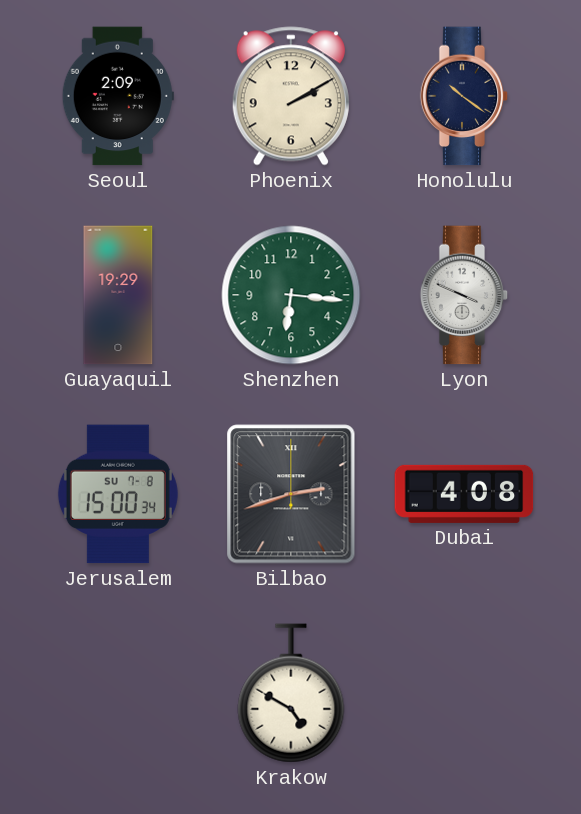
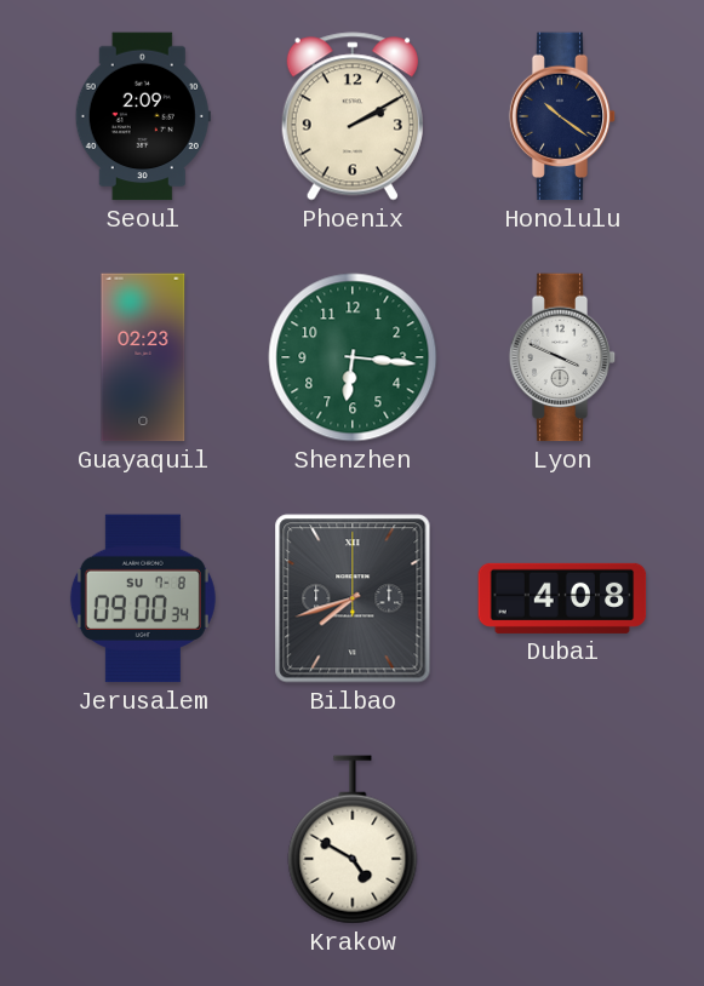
Guayaquil: 19:29 -> 02:23 (143, 357)
Jerusalem: 15:00 -> 09:00 (143, 598)
Bilbao: 2:42 -> 7:42 (353, 598)
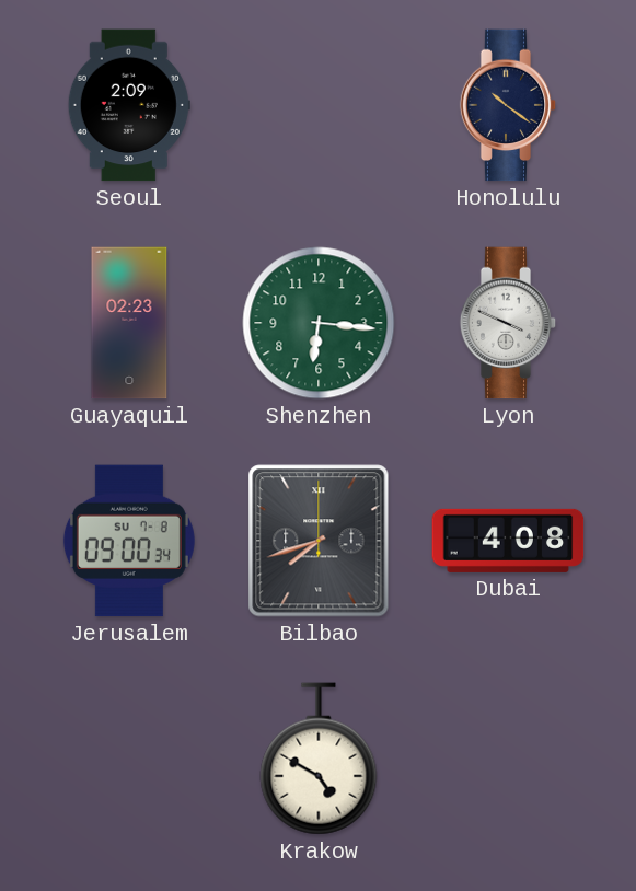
Phoenix: 2:10 -> none (353, 116)
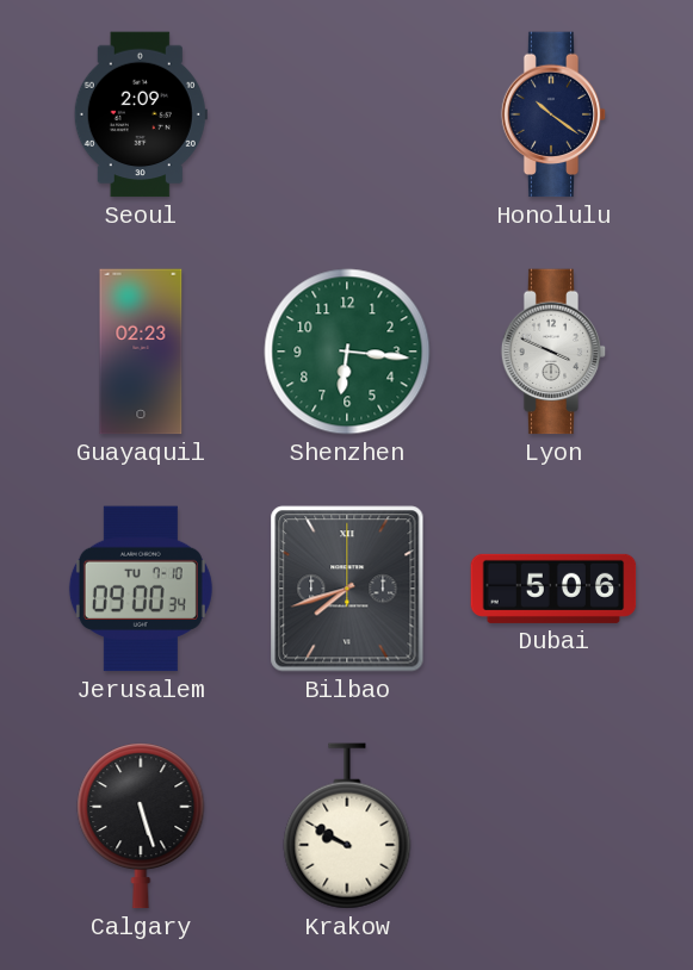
Jerusalem date: SU 7-8 -> TU 7-10 (141, 589)
Dubai: 4:08 -> 5:06 (553, 589)
Calgary: none -> 5:27 (141, 826)
Krakow: 4:50 -> 9:50 (347, 826)
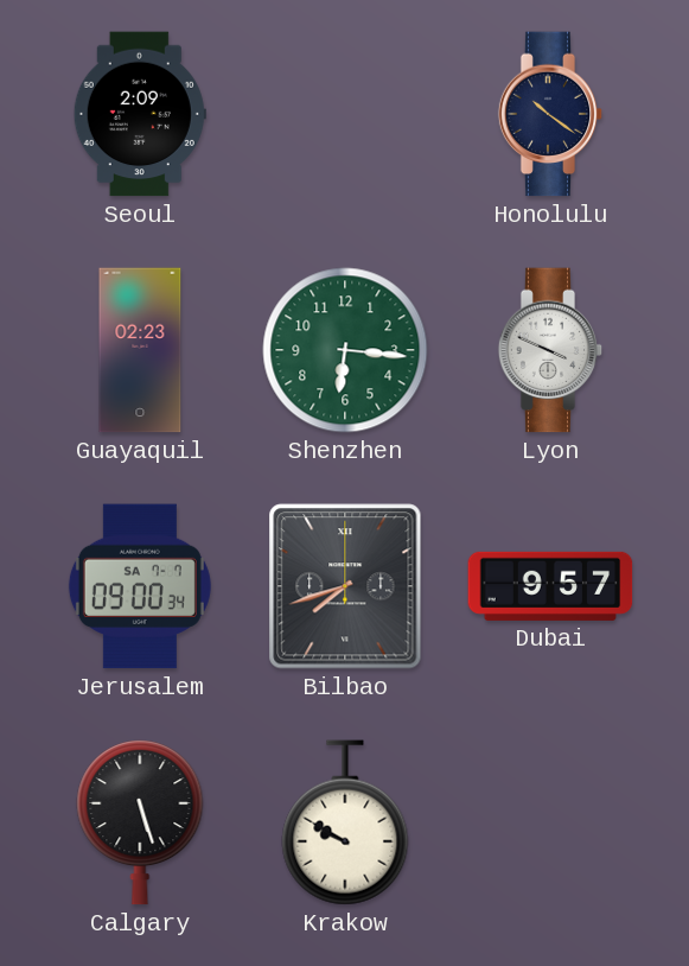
Jerusalem date: TU 7-10 -> SA 7-7 (140, 586)
Dubai: 5:06 -> 9:57 (550, 586)
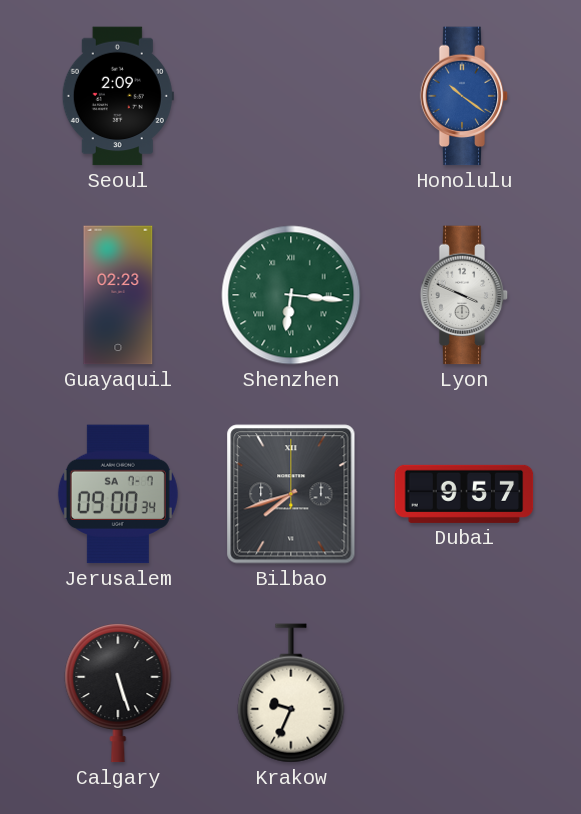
Honolulu dial: navy -> blue (464, 96)
Shenzhen numerals: Arabic -> Roman (291, 295)
Krakow: 9:50 -> 9:34 (291, 693)
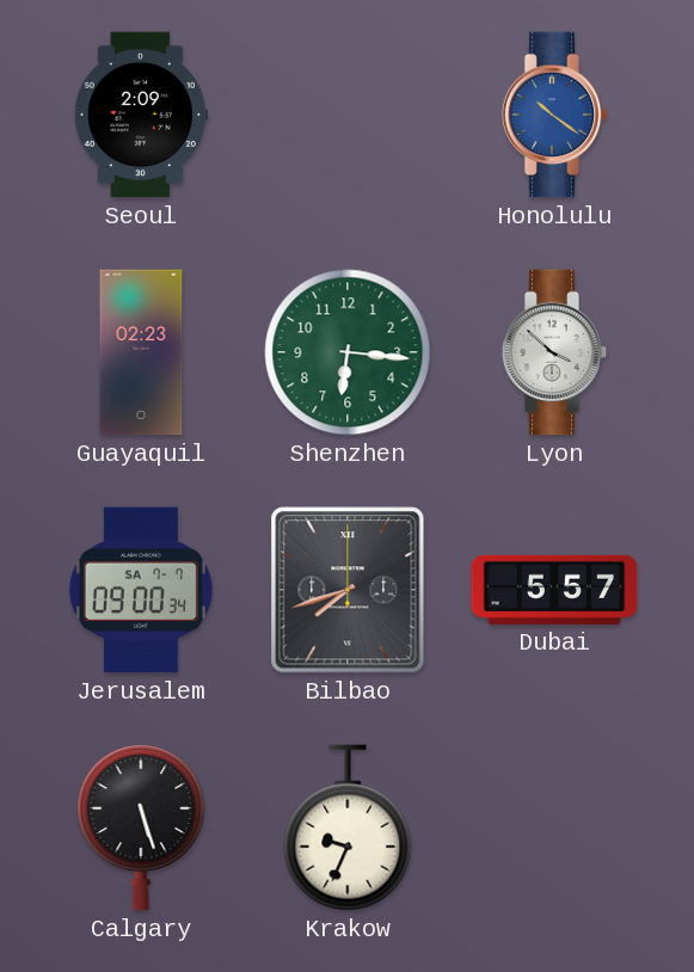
Shenzhen numerals: Roman -> Arabic (348, 352)
Lyon: 3:49 -> 3:52 (554, 352)
Dubai: 9:57 -> 5:57 (554, 590)
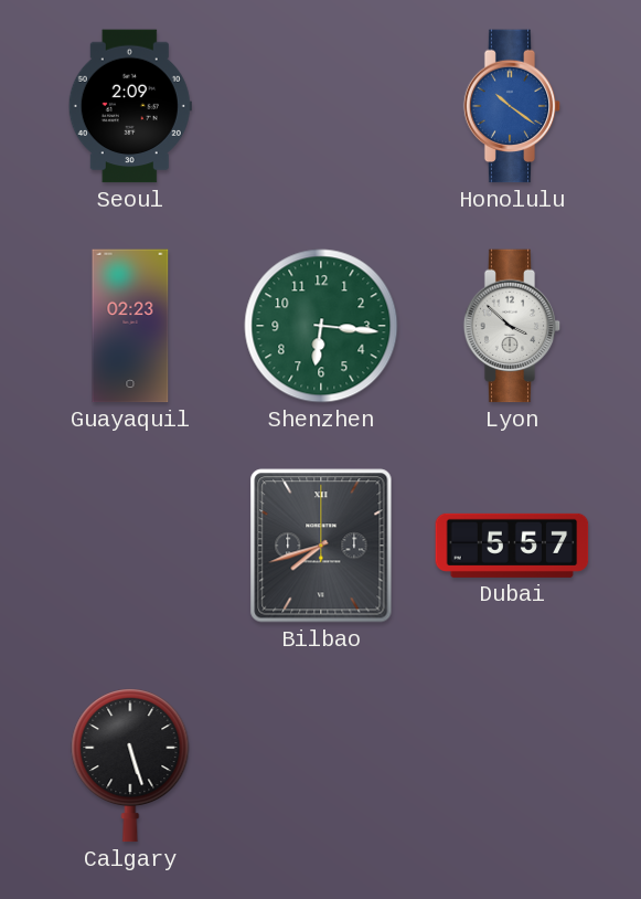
Jerusalem: 09:00 -> none (141, 590)
Krakow: 9:34 -> none (348, 828)
